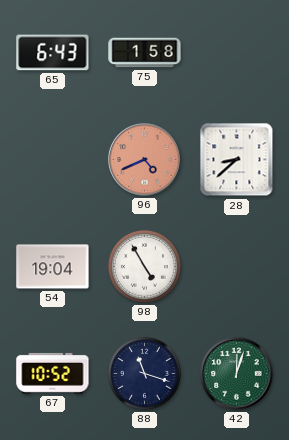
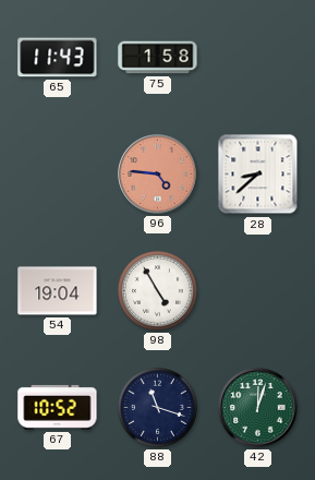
65: 6:43 -> 11:43 (58, 58)
96: 4:41 -> 4:46 (158, 175)
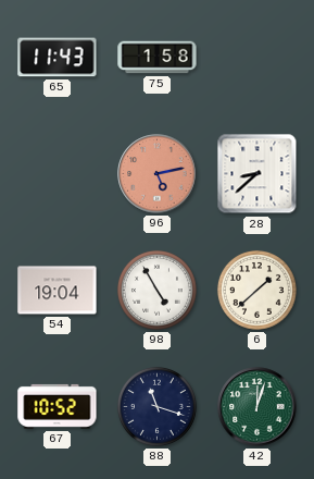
96: 4:46 -> 5:13 (158, 174)
6: none -> 1:38 (256, 290)
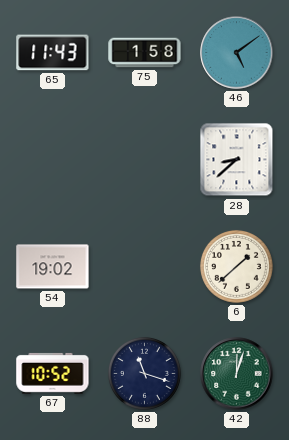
46: none -> 5:09 (237, 53)
96: 5:13 -> none (158, 174)
54: 19:04 -> 19:02 (53, 267)
98: 4:55 -> none (156, 290)
